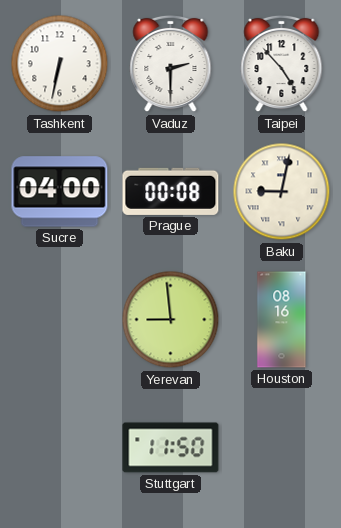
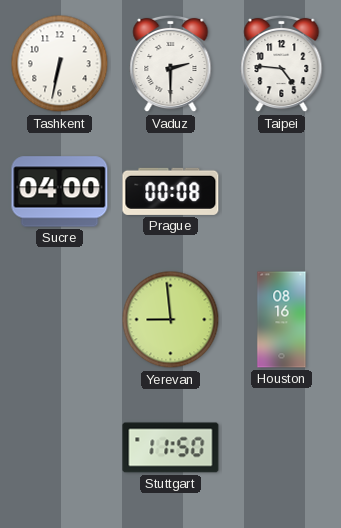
Taipei: 4:53 -> 4:46 (282, 64)
Baku: 9:02 -> none (282, 192)
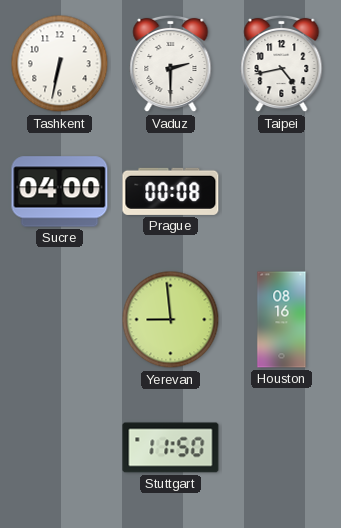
Taipei: 4:46 -> 4:43 (282, 64)
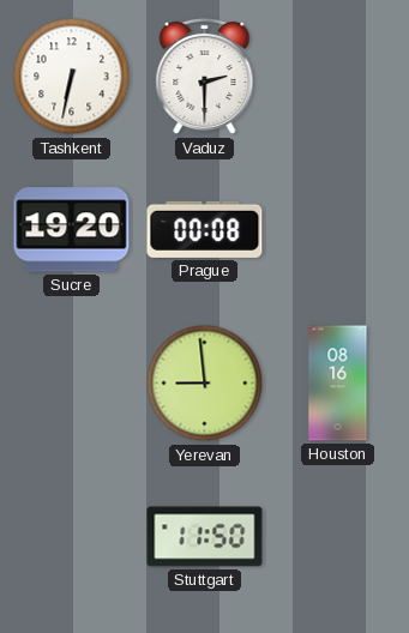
Taipei: 4:43 -> none (282, 64)
Sucre: 04:00 -> 19:20 (72, 230)
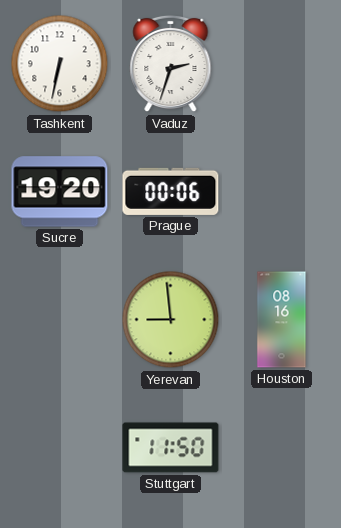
Vaduz: 2:30 -> 2:33 (171, 64)
Prague: 00:08 -> 00:06 (171, 191)
